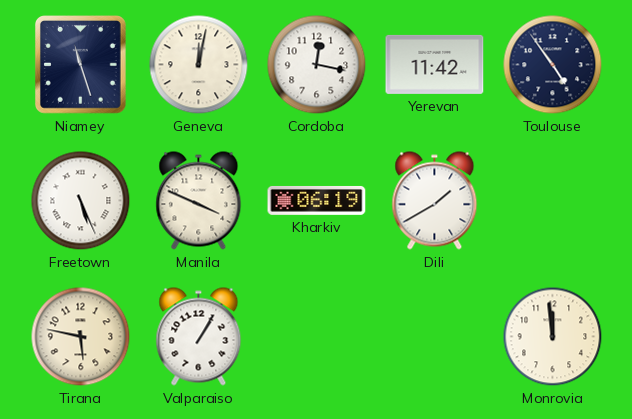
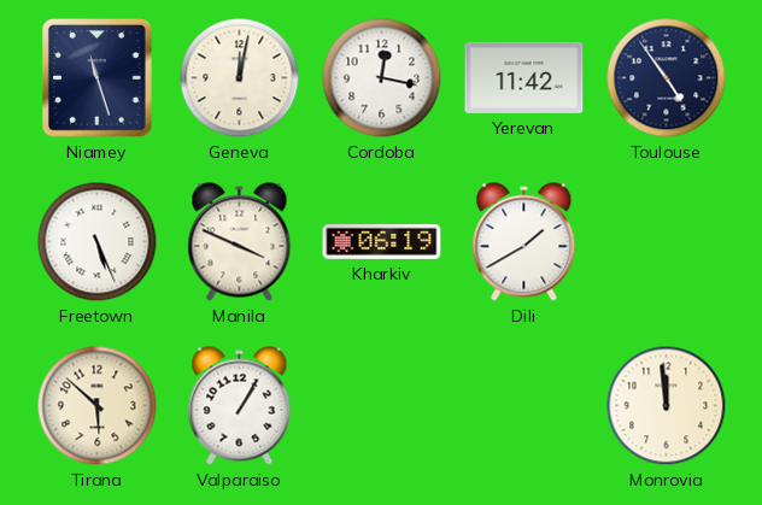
Tirana: 5:47 -> 5:52 (98, 406)
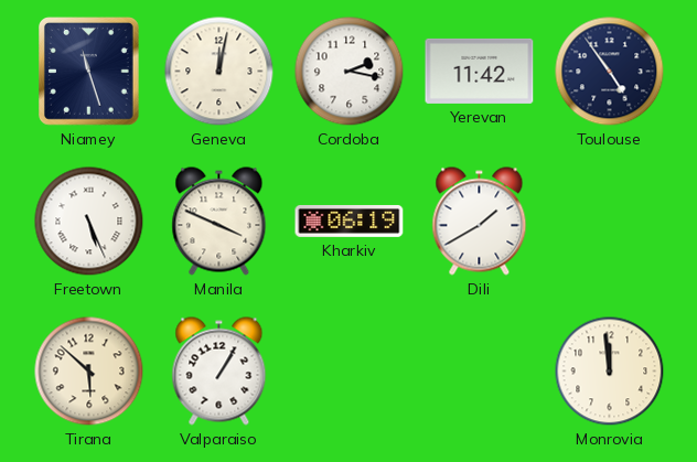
Cordoba: 12:17 -> 2:17 (350, 72)
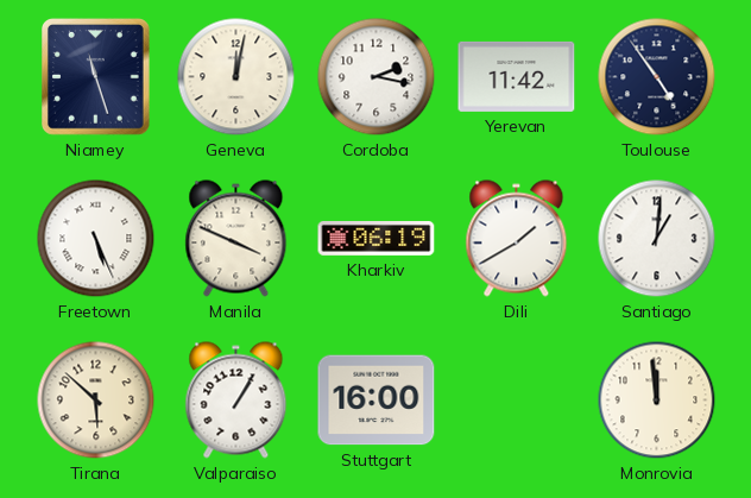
Santiago: none -> 1:01 (657, 239)
Stuttgart: none -> 16:00 (377, 401)
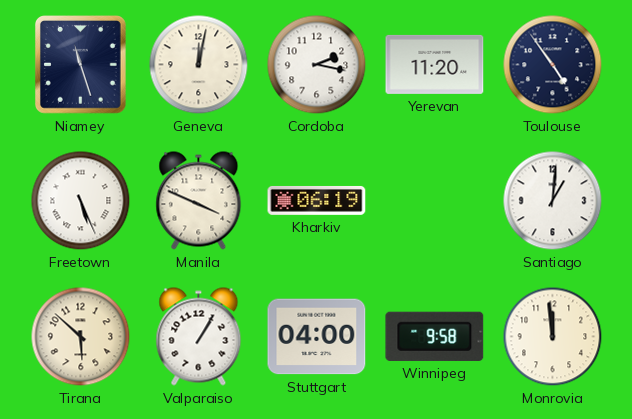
Yerevan: 11:42 -> 11:20 (435, 64)
Dili: 1:40 -> none (517, 239)
Stuttgart: 16:00 -> 04:00 (317, 337)
Winnipeg: none -> 9:58 (435, 336)
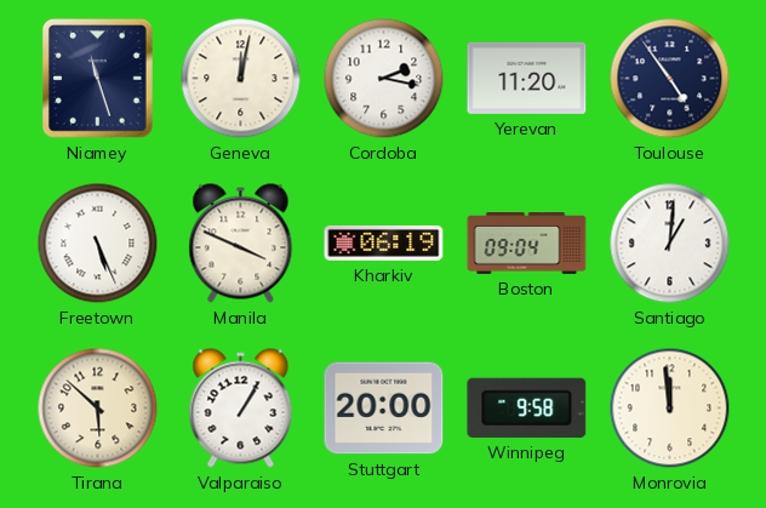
Boston: none -> 09:04 (527, 244)
Stuttgart: 04:00 -> 20:00 (384, 409)
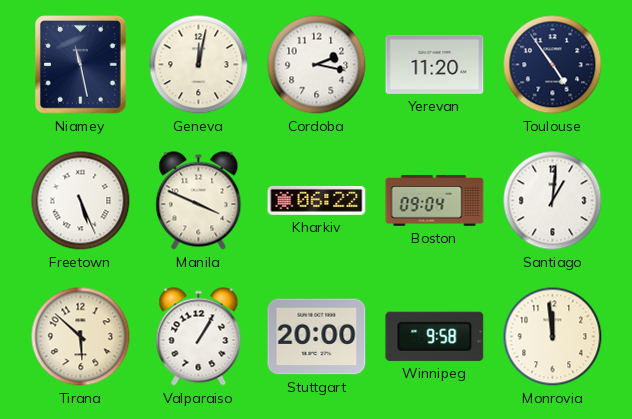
Niamey: 11:27 -> 11:28 (81, 65)
Kharkiv: 06:19 -> 06:22 (317, 200)
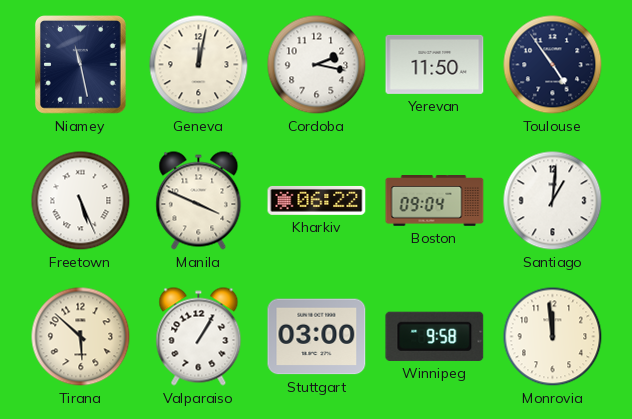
Yerevan: 11:20 -> 11:50 (435, 64)
Stuttgart: 20:00 -> 03:00 (317, 337)
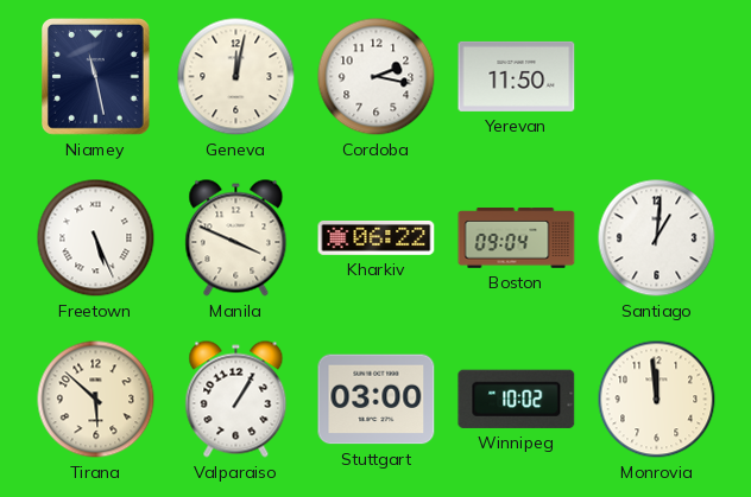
Toulouse: 4:54 -> none (553, 65)
Winnipeg: 9:58 -> 10:02 (517, 399)
